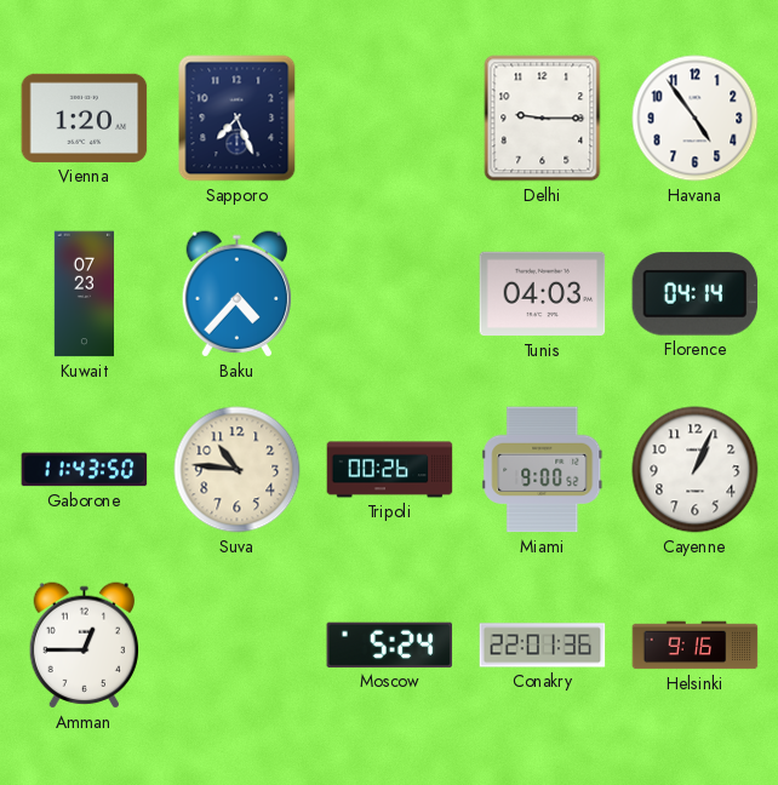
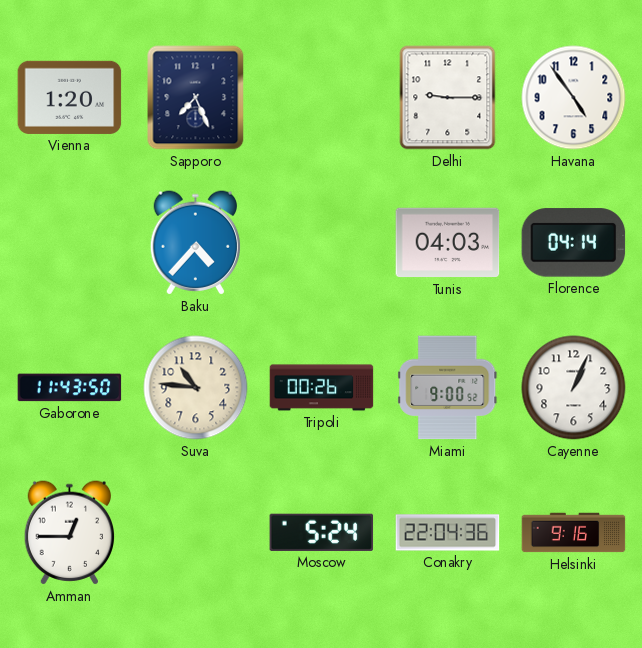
Kuwait: 07:23 -> none (84, 294)
Conakry: 22:01 -> 22:04 (448, 533)
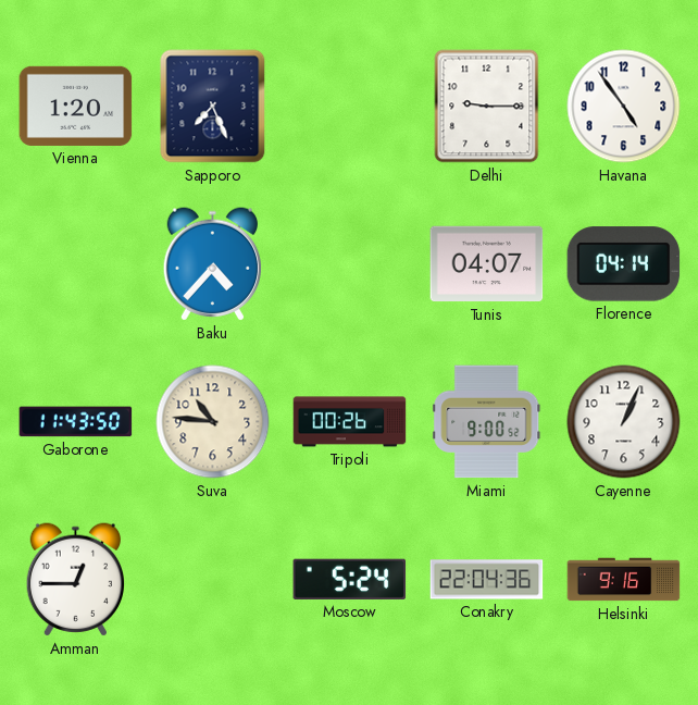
Tunis: 04:03 -> 04:07 (487, 264)
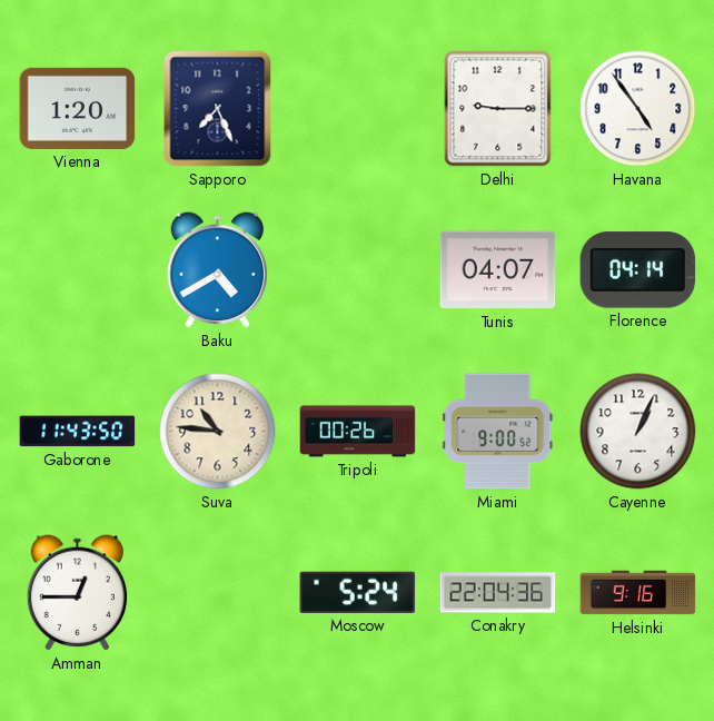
Baku: 4:37 -> 4:40 (218, 270)
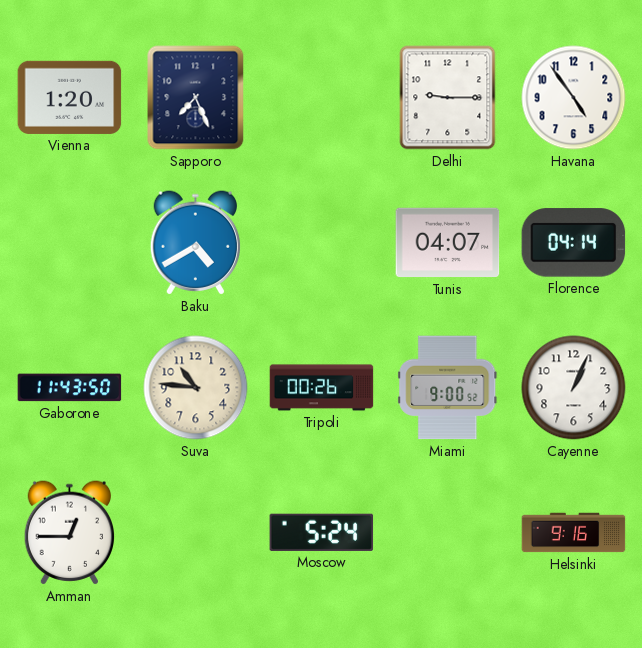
Conakry: 22:04 -> none (498, 593)
